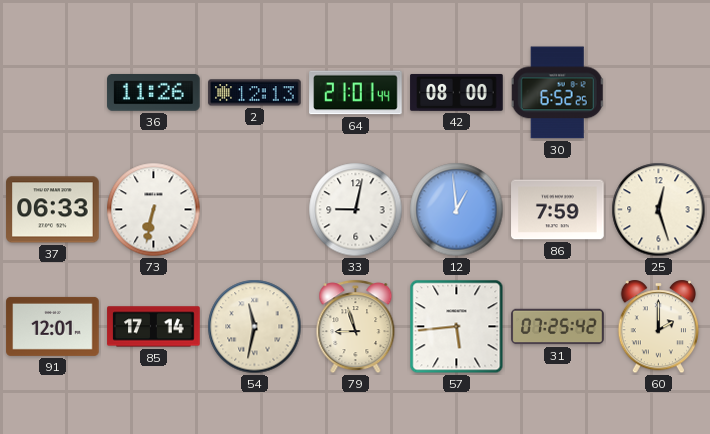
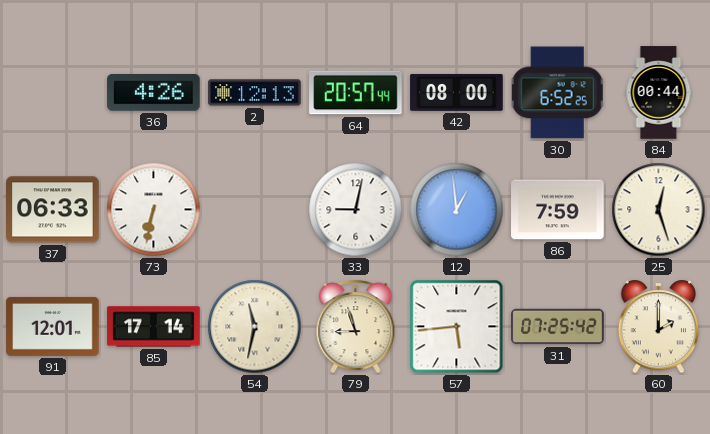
36: 11:26 -> 4:26 (154, 92)
64: 21:01 -> 20:57 (356, 93)
84: none -> 00:44 (659, 93)
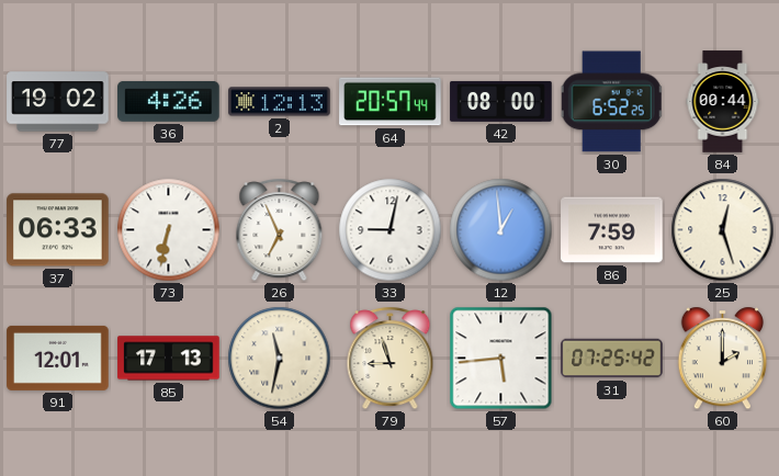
77: none -> 19:02 (58, 102)
26: none -> 6:56 (280, 230)
85: 17:14 -> 17:13 (169, 359)
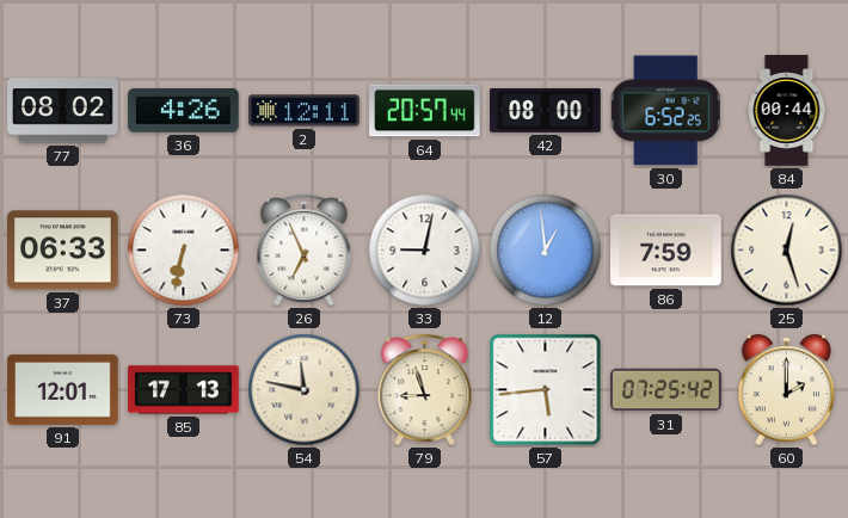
77: 19:02 -> 08:02 (63, 111)
2: 12:13 -> 12:11 (305, 111)
54: 11:32 -> 11:47 (305, 390)
